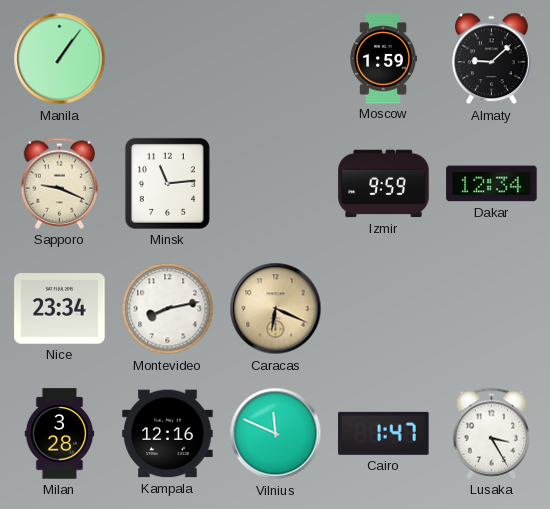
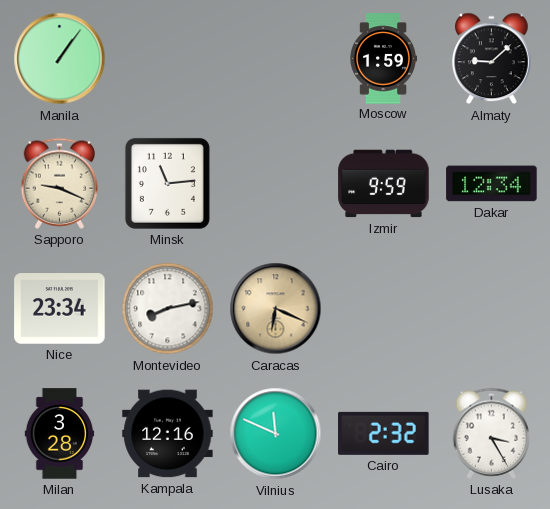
Cairo: 1:47 -> 2:32 (384, 433)
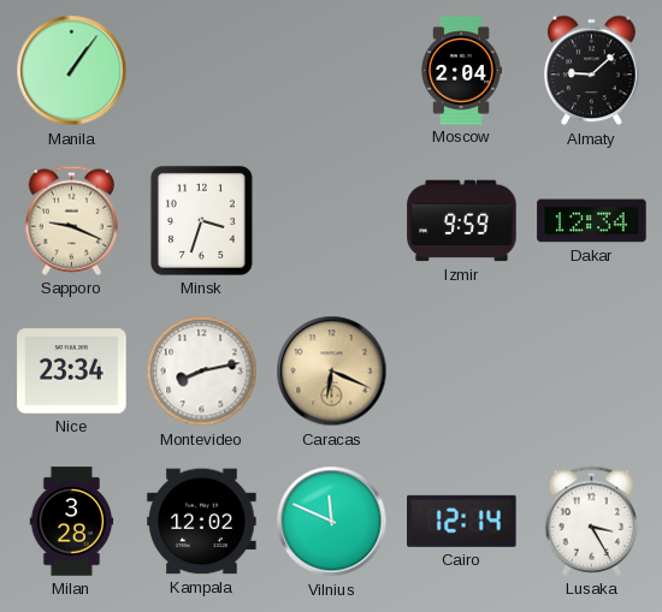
Moscow: 1:59 -> 2:04 (461, 71)
Minsk: 11:14 -> 3:33 (201, 220)
Kampala: 12:16 -> 12:02 (202, 522)
Cairo: 2:32 -> 12:14 (462, 521)
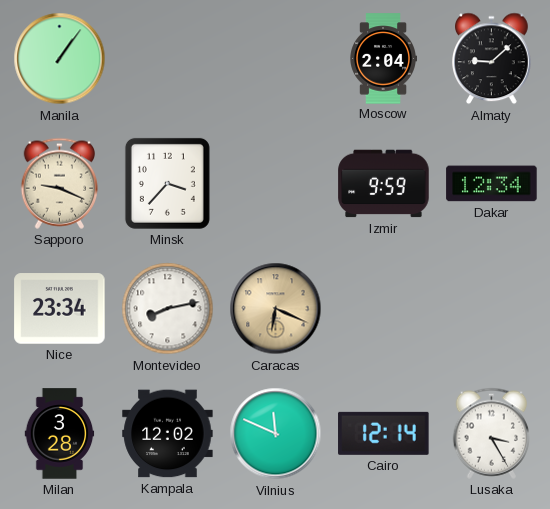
Minsk: 3:33 -> 3:37 (167, 183)
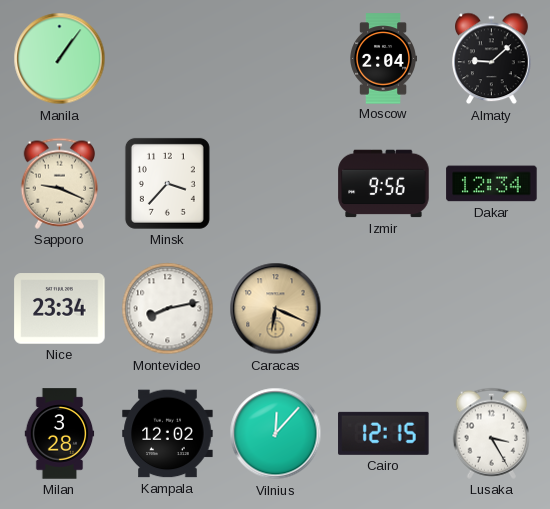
Izmir: 9:59 -> 9:56 (384, 184)
Vilnius: 11:49 -> 12:07 (276, 434)
Cairo: 12:14 -> 12:15 (384, 433)
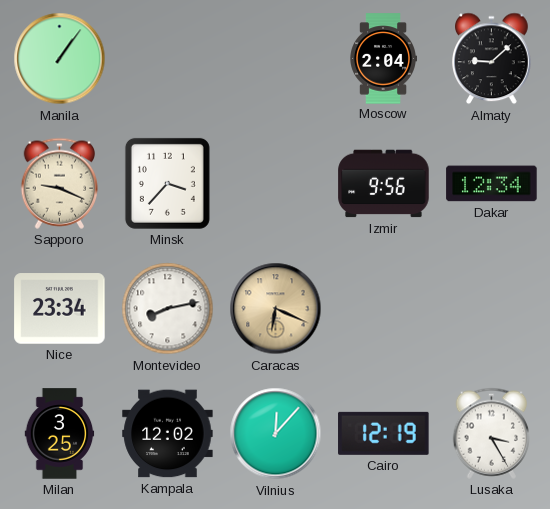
Milan: 3:28 -> 3:25 (60, 434)
Cairo: 12:15 -> 12:19 (384, 433)
